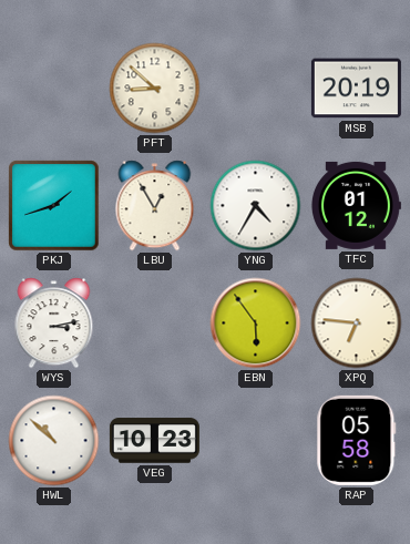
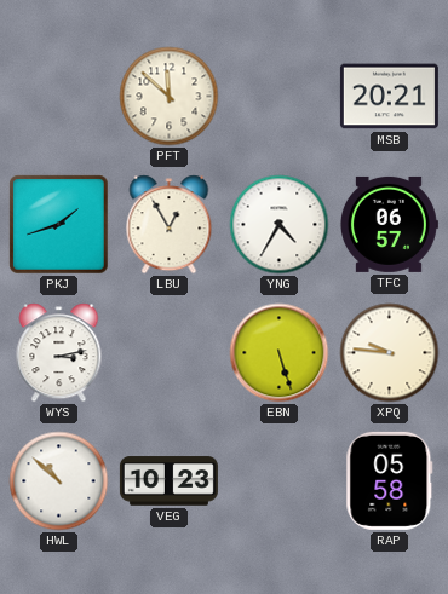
PFT: 8:52 -> 11:52 (170, 97)
MSB: 20:19 -> 20:21 (389, 97)
TFC: 01:12 -> 06:57 (389, 224)
EBN: 5:54 -> 5:27 (280, 353)
XPQ: 6:46 -> 9:46 (390, 353)
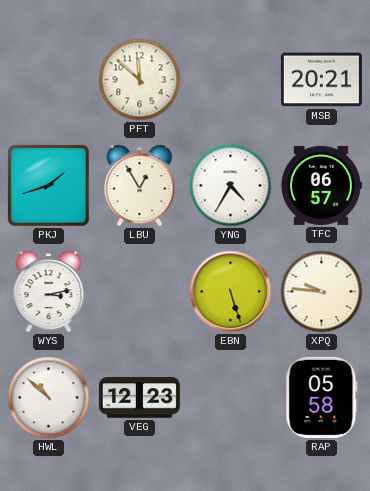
VEG: 10:23 -> 12:23 (139, 398)
